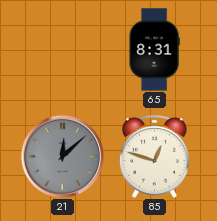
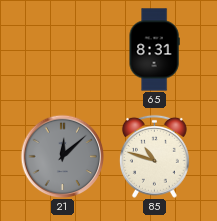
85: 12:48 -> 10:48 (154, 156)
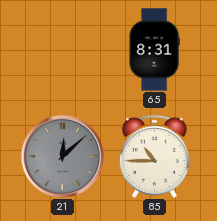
85: 10:48 -> 10:45 (154, 156)
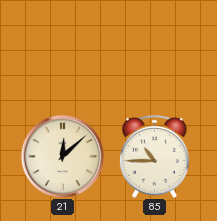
65: 8:31 -> none (154, 50)
21 dial: grey -> cream (62, 156)
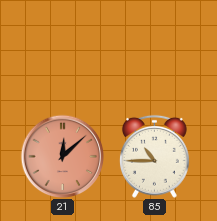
21 dial: cream -> salmon (62, 156)
